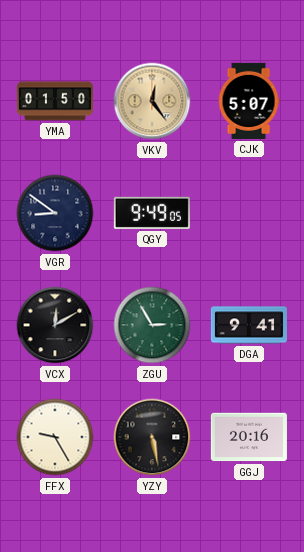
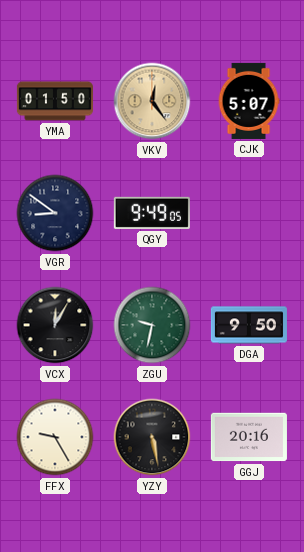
VCX: 12:10 -> 12:05 (55, 325)
ZGU: 2:55 -> 9:32 (152, 325)
DGA: 9:41 -> 9:50 (249, 325)
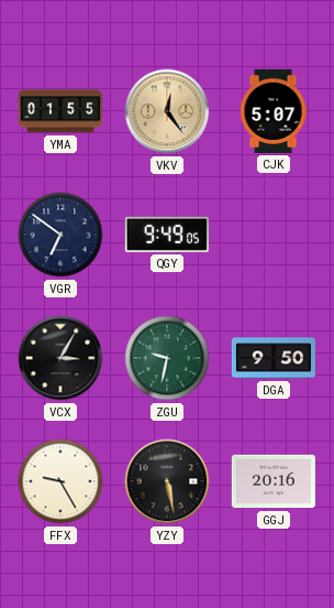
YMA: 01:50 -> 01:55 (60, 111)
VGR: 8:51 -> 6:51 (60, 235)
VCX: 12:05 -> 3:05 (60, 358)
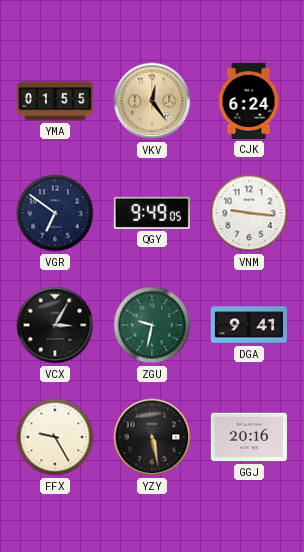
CJK: 5:07 -> 6:24 (249, 101)
VNM: none -> 9:16 (249, 213)
DGA: 9:50 -> 9:41 (249, 325)
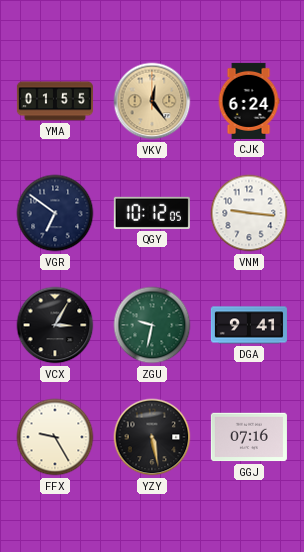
QGY: 9:49 -> 10:12 (152, 213)
GGJ: 20:16 -> 07:16 (249, 437)
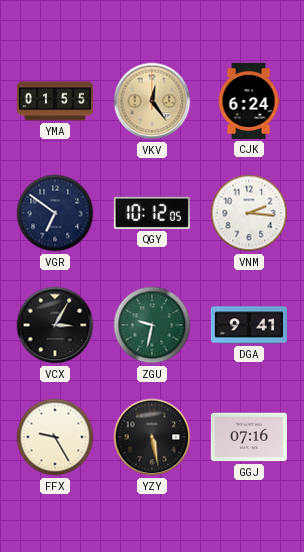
VNM: 9:16 -> 2:16 (249, 213)
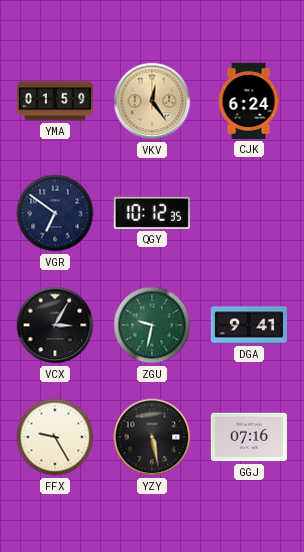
YMA: 01:55 -> 01:59 (55, 101)
QGY: 10:12:05 -> 10:12:35 (152, 213)
VNM: 2:16 -> none (249, 213)
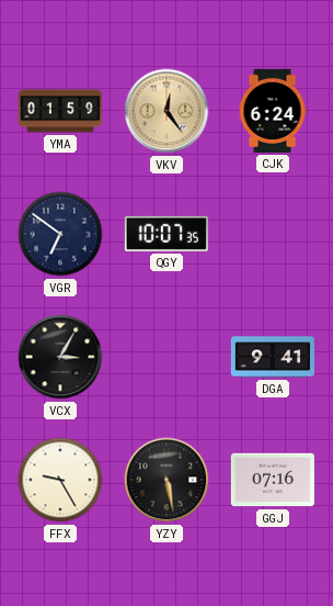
QGY: 10:12 -> 10:07 (166, 234)
ZGU: 9:32 -> none (152, 325)
